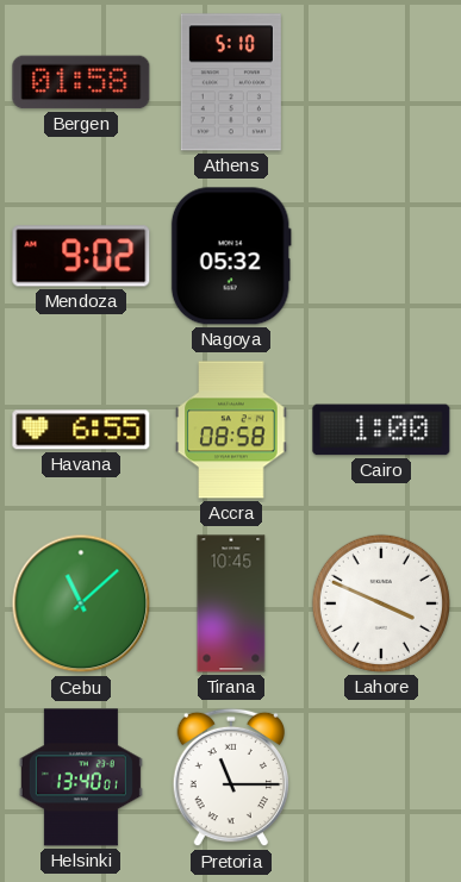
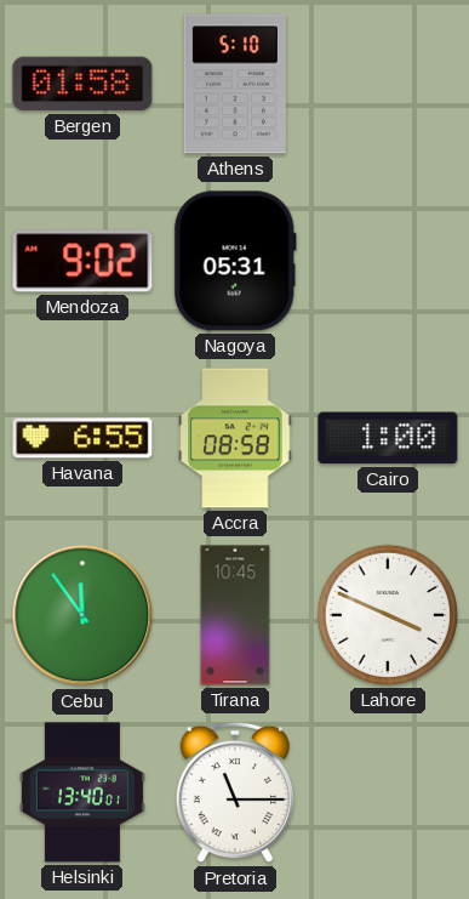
Nagoya: 05:32 -> 05:31 (235, 261)
Cebu: 11:08 -> 11:54 (82, 615)
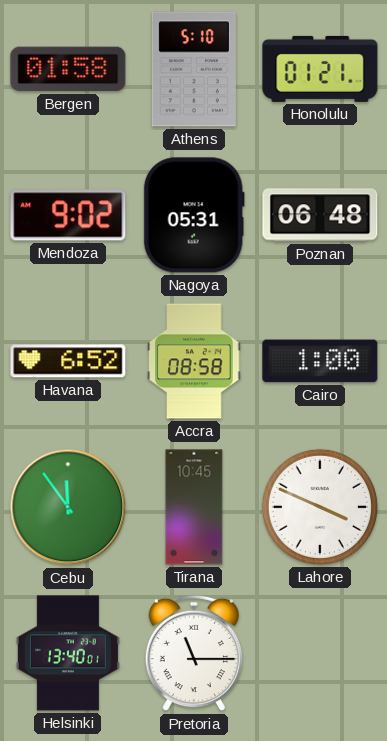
Honolulu: none -> 01:21 (320, 69)
Poznan: none -> 06:48 (320, 215)
Havana: 6:55 -> 6:52 (68, 361)
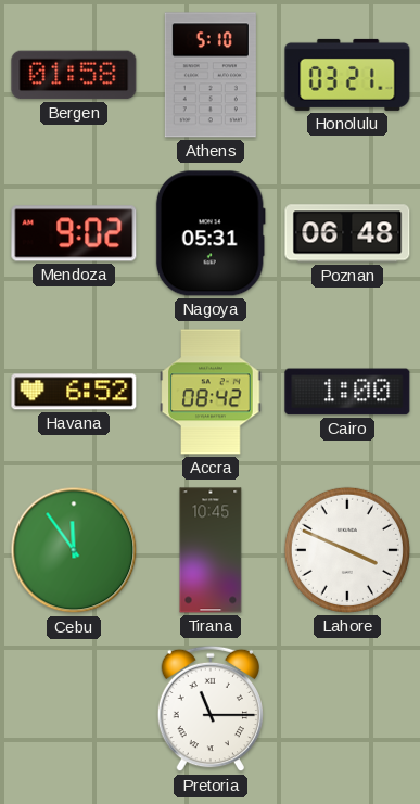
Honolulu: 01:21 -> 03:21 (347, 75)
Accra: 08:58 -> 08:42 (211, 392)
Helsinki: 13:40 -> none (68, 653)
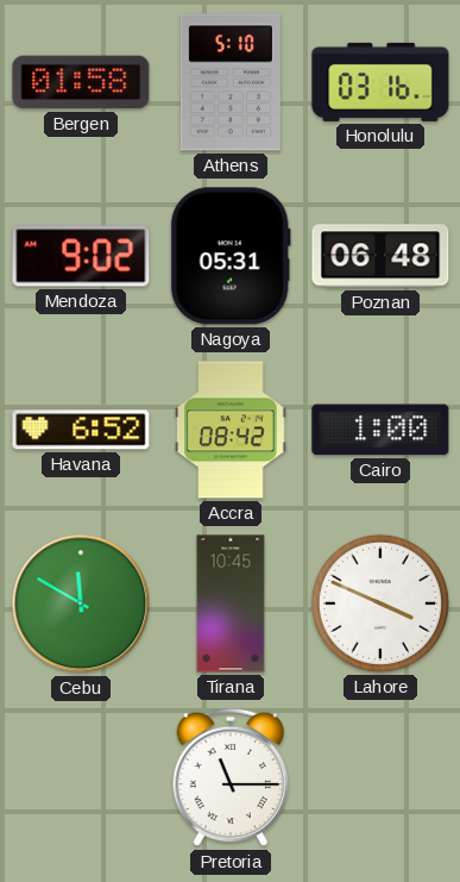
Honolulu: 03:21 -> 03:16 (380, 82)
Cebu: 11:54 -> 11:50 (81, 603)
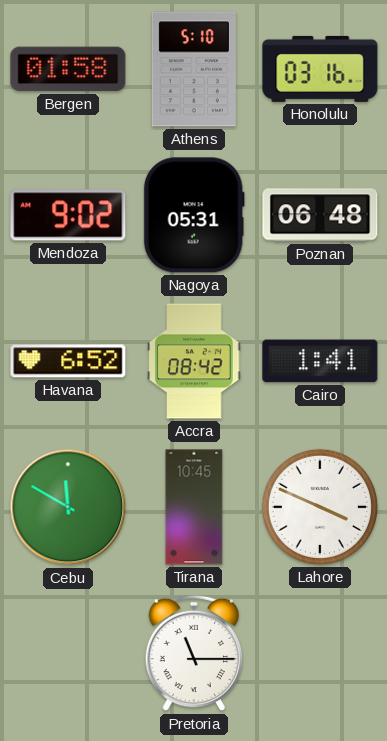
Cairo: 1:00 -> 1:41 (320, 361)
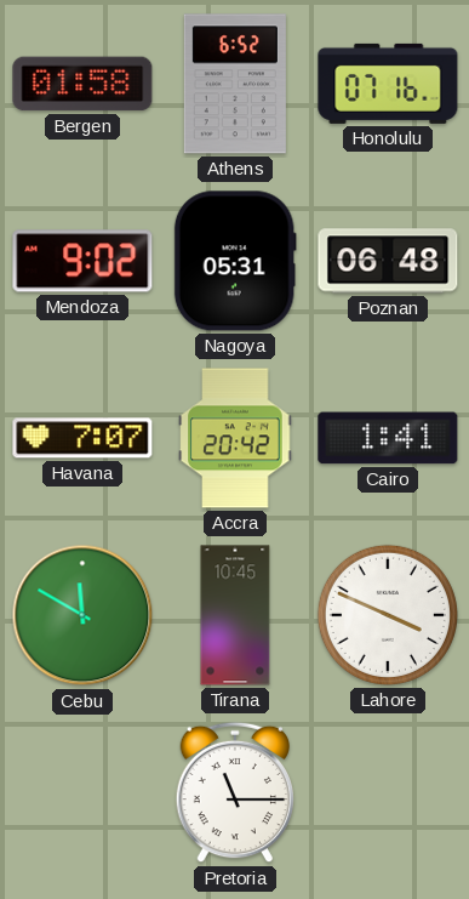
Athens: 5:10 -> 6:52 (235, 84)
Honolulu: 03:16 -> 07:16 (388, 84)
Havana: 6:52 -> 7:07 (82, 438)
Accra: 08:42 -> 20:42 (235, 438)
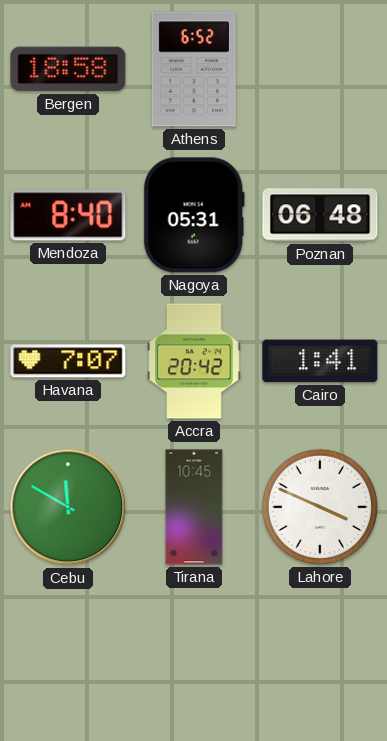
Bergen: 01:58 -> 18:58 (68, 69)
Honolulu: 07:16 -> none (388, 84)
Mendoza: 9:02 -> 8:40 (68, 215)
Pretoria: 11:15 -> none (234, 792)
